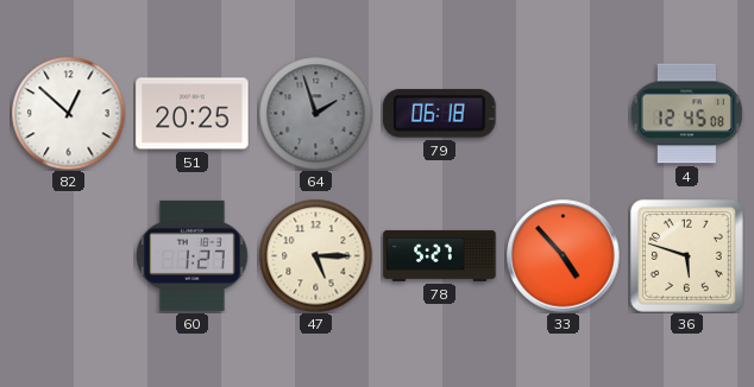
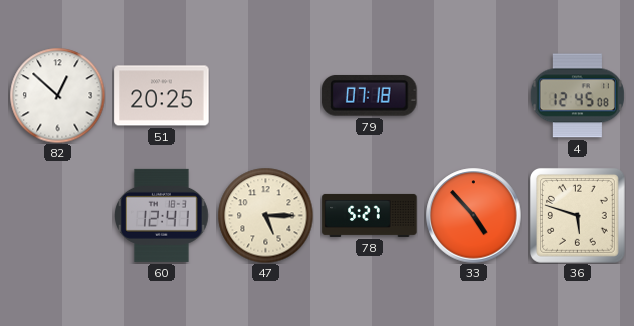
64: 1:57 -> none (315, 113)
79: 06:18 -> 07:18 (370, 95)
60: 1:27 -> 12:41 (162, 215)
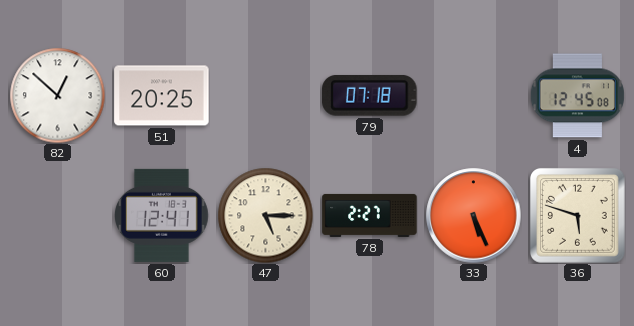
78: 5:27 -> 2:27 (370, 215)
33: 4:53 -> 5:26 (474, 216)
